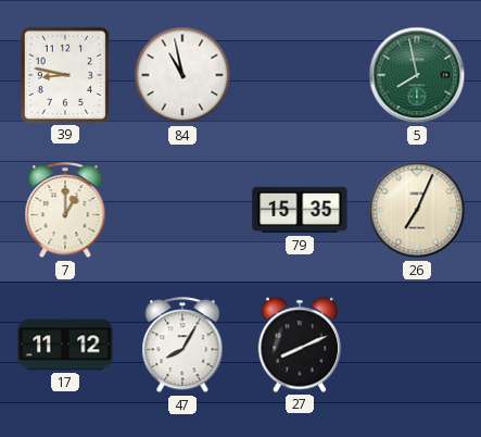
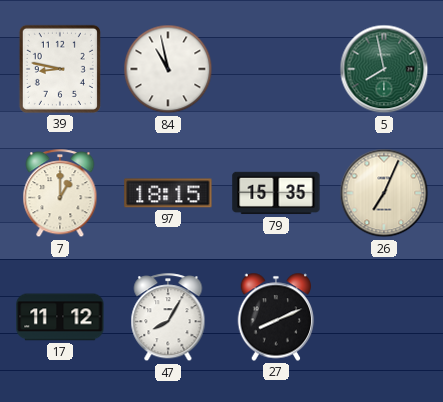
97: none -> 18:15 (168, 193)
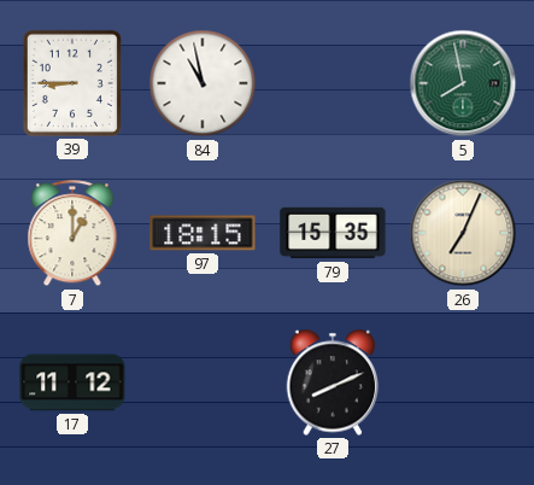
39: 8:47 -> 8:45 (72, 83)
47: 8:05 -> none (168, 318)
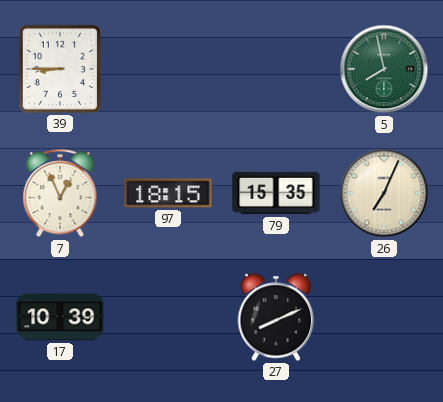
84: 10:58 -> none (203, 83)
7: 1:00 -> 12:56 (60, 194)
17: 11:12 -> 10:39 (60, 317)
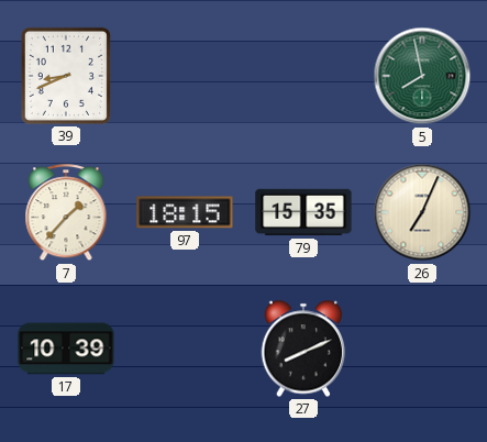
39: 8:45 -> 8:41 (66, 76)
7: 12:56 -> 1:37 (66, 213)
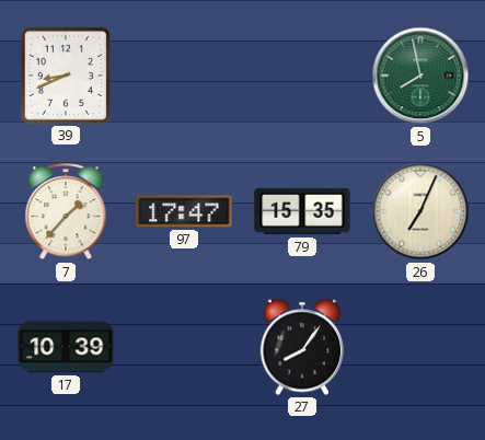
97: 18:15 -> 17:47 (184, 211)
27: 8:11 -> 8:06 (302, 347)
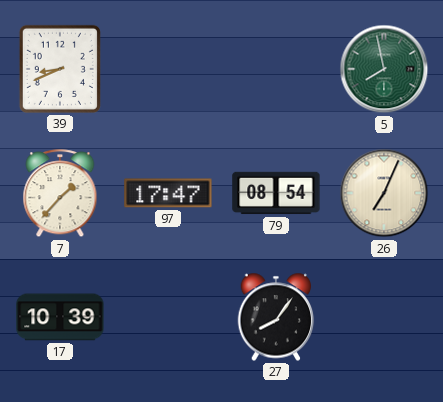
79: 15:35 -> 08:54 (276, 193)
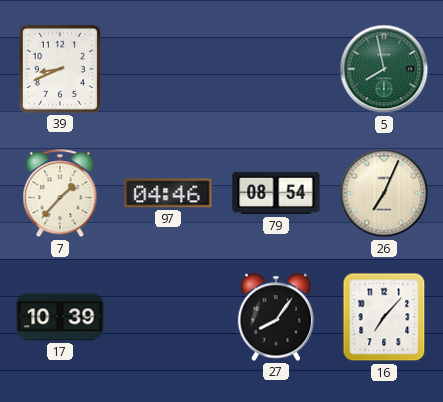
97: 17:47 -> 04:46 (168, 193)
16: none -> 7:07 (384, 317)
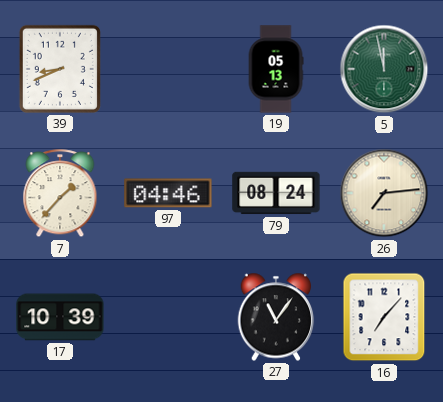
19: none -> 05:13 (276, 69)
5: 7:58 -> 11:58 (384, 69)
79: 08:54 -> 08:24 (276, 193)
26: 7:04 -> 7:14 (384, 193)
27: 8:06 -> 11:06 (276, 317)
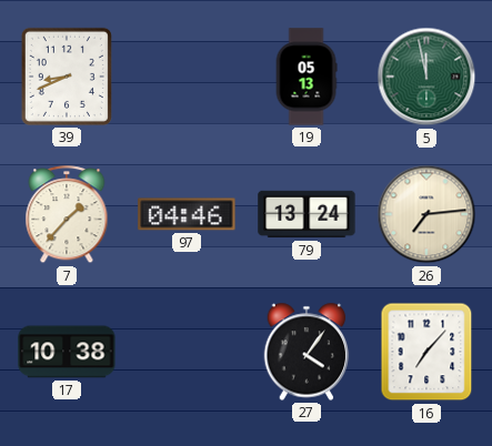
79: 08:24 -> 13:24 (307, 214)
17: 10:39 -> 10:38 (67, 352)
27: 11:06 -> 4:06 (307, 352)
